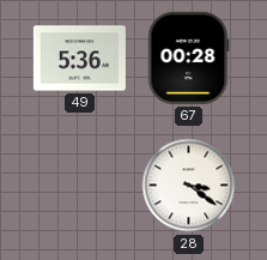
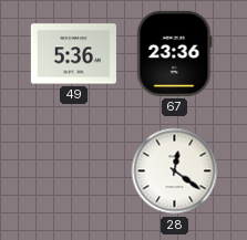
67: 00:28 -> 23:36 (175, 53)
28: 3:21 -> 12:21 (175, 171)
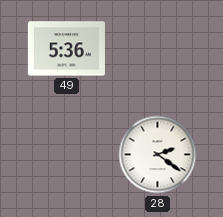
67: 23:36 -> none (175, 53)
28: 12:21 -> 2:21 (158, 155)
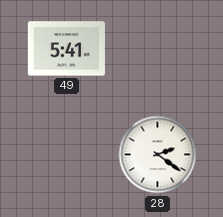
49: 5:36 -> 5:41 (66, 49)
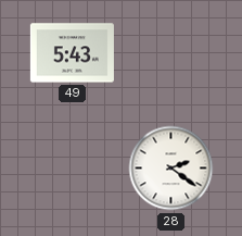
49: 5:41 -> 5:43 (72, 53)
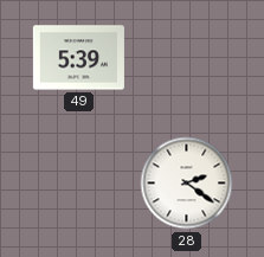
49: 5:43 -> 5:39 (78, 58)
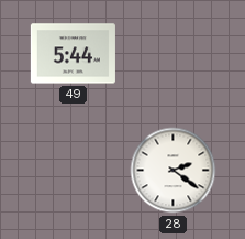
49: 5:39 -> 5:44 (73, 54)
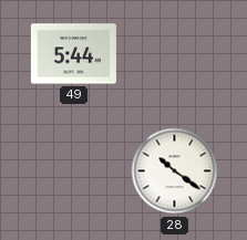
28: 2:21 -> 10:21 (175, 171)
